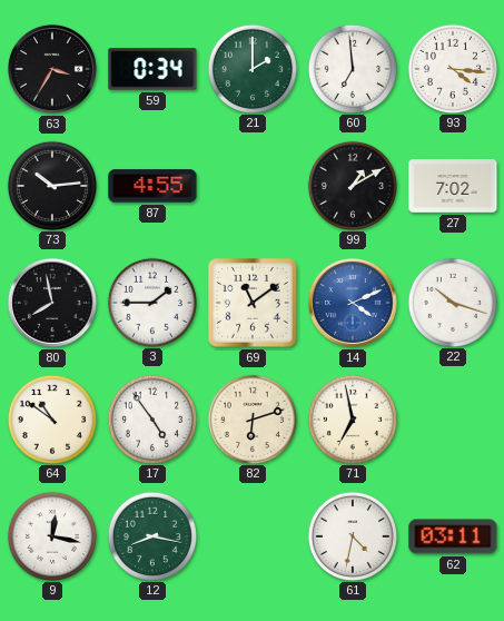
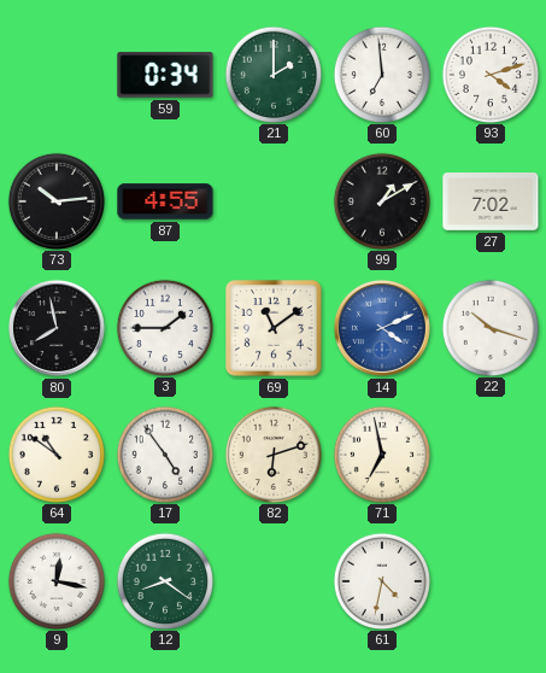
63: 3:35 -> none (52, 69)
93: 4:16 -> 4:12 (489, 74)
12: 8:17 -> 8:21 (164, 580)
62: 03:11 -> none (453, 536)
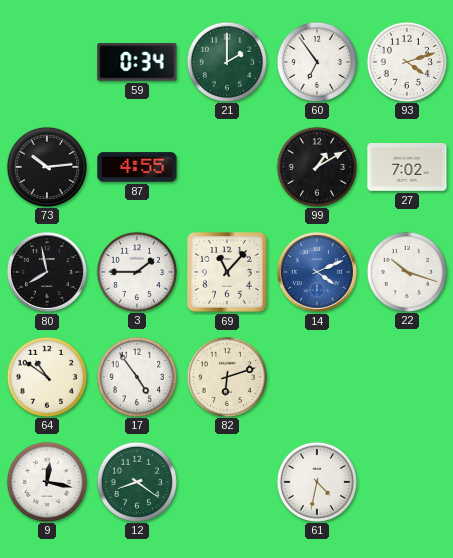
60: 6:59 -> 6:54 (316, 61)
69: 11:09 -> 11:07 (227, 272)
71: 6:58 -> none (381, 453)
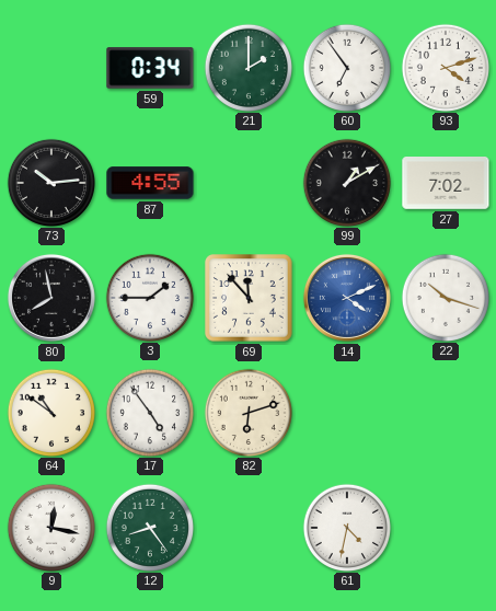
69: 11:07 -> 11:53 (249, 298)
12: 8:21 -> 8:24 (149, 527)
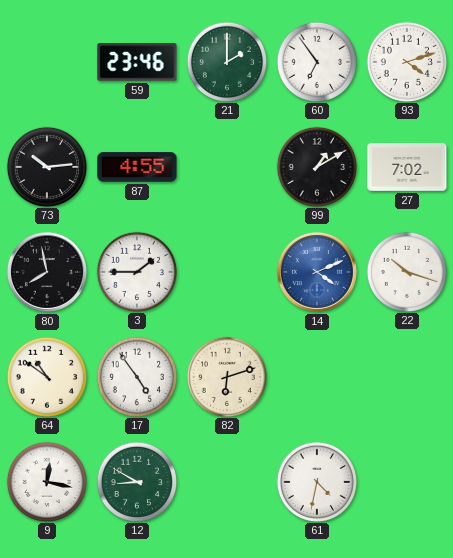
59: 0:34 -> 23:46 (137, 62)
69: 11:53 -> none (249, 298)
12: 8:24 -> 8:50 (136, 481)
